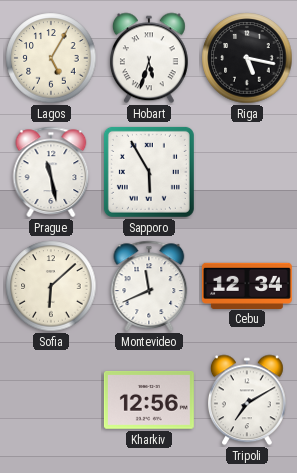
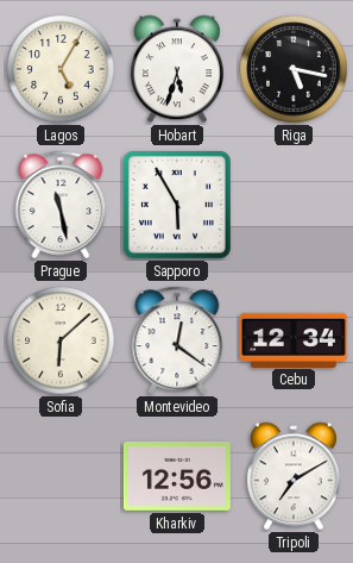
Montevideo: 11:41 -> 12:21 (177, 340)
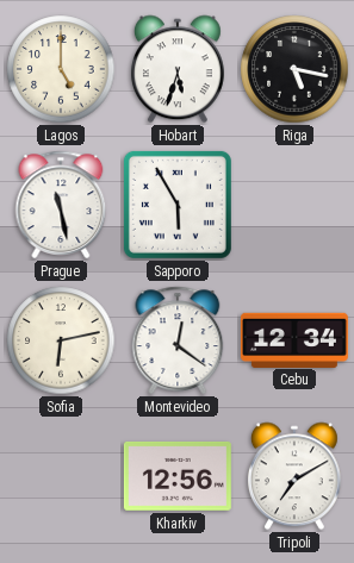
Lagos: 5:05 -> 5:00 (61, 69)
Sofia: 6:08 -> 6:13 (61, 340)
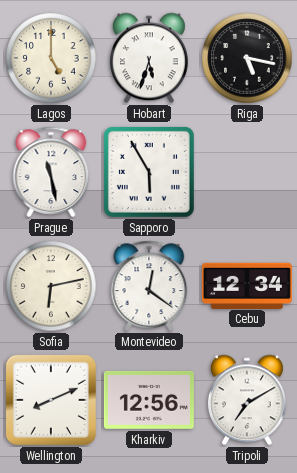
Wellington: none -> 8:11 (51, 400)
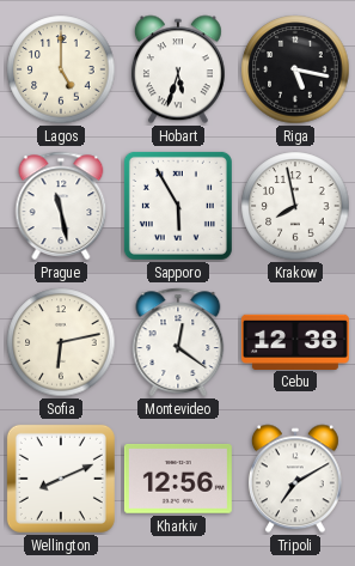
Krakow: none -> 7:58 (295, 206)
Cebu: 12:34 -> 12:38 (295, 341)
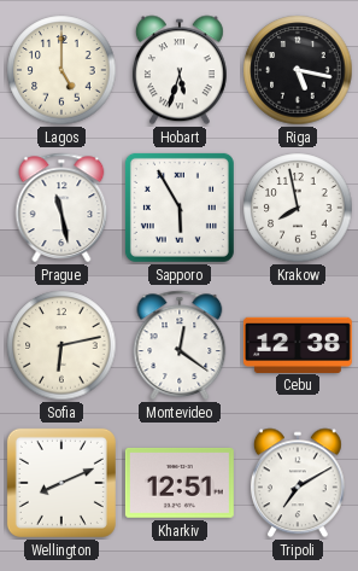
Kharkiv: 12:56 -> 12:51 (180, 483)
